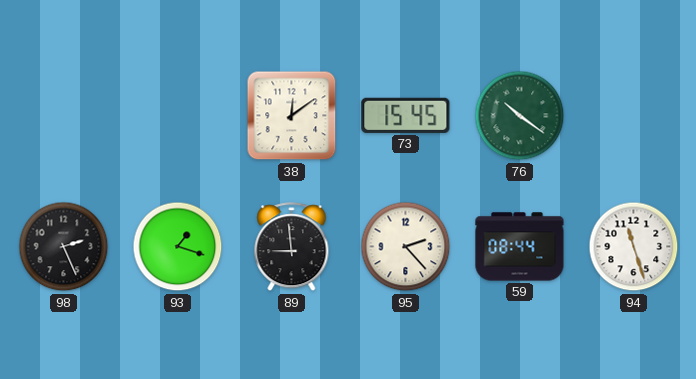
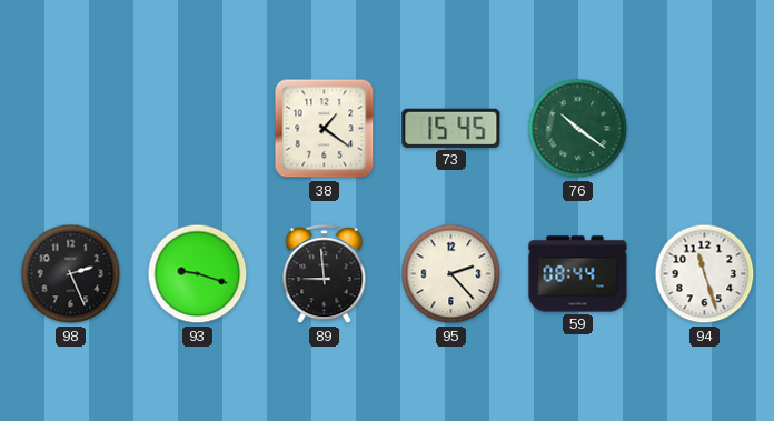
38: 12:09 -> 1:21 (325, 129)
93: 1:18 -> 9:18 (198, 274)
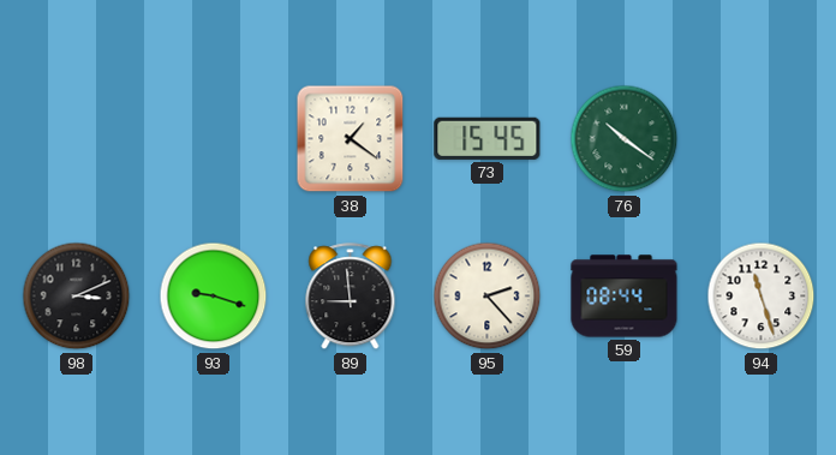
98: 2:26 -> 3:11 (77, 297)
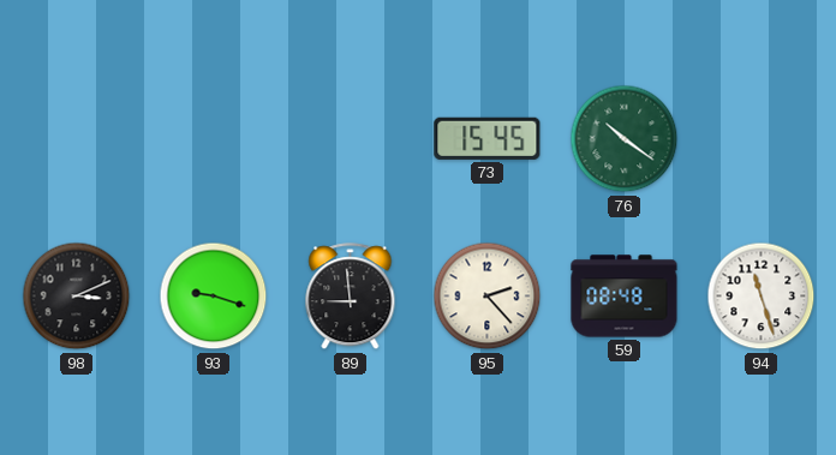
38: 1:21 -> none (351, 139)
59: 08:44 -> 08:48 (625, 297)
